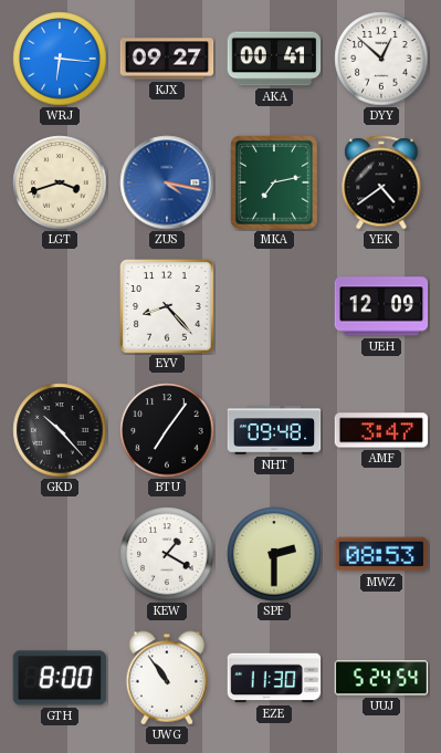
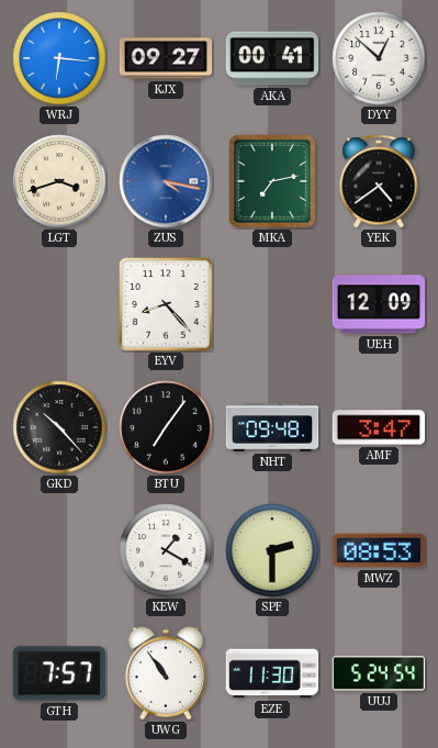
GTH: 8:00 -> 7:57 (59, 673)
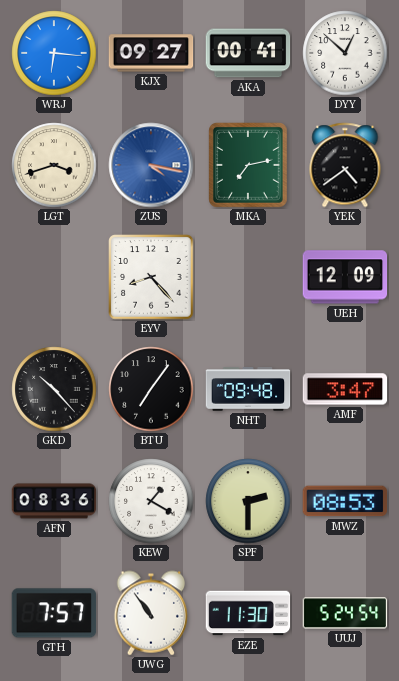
AFN: none -> 08:36 (54, 501)
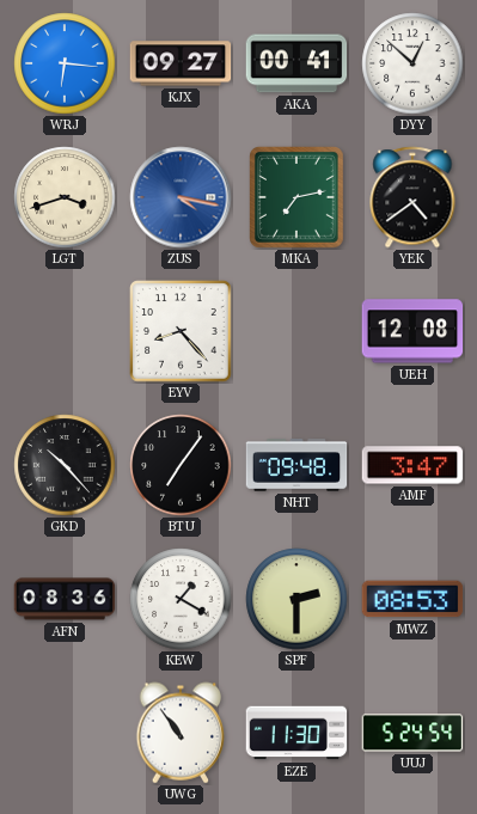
UEH: 12:09 -> 12:08 (412, 331)
GTH: 7:57 -> none (54, 613)
